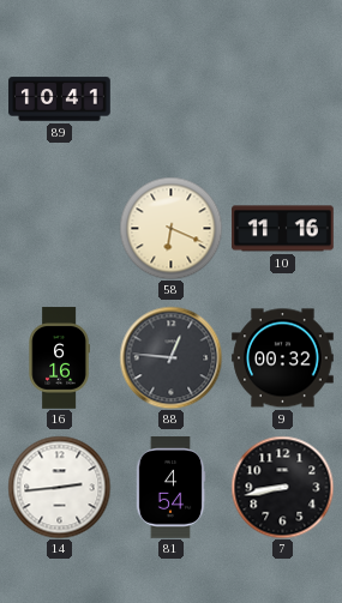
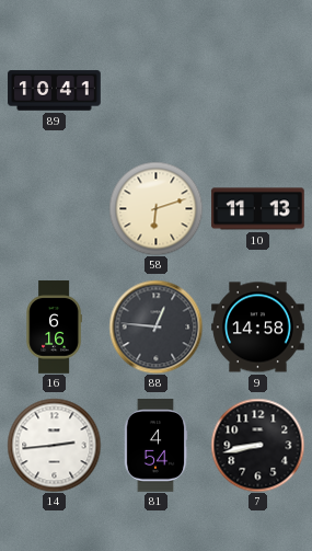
58: 6:19 -> 6:12 (155, 208)
10: 11:16 -> 11:13 (258, 209)
9: 00:32 -> 14:58 (258, 328)
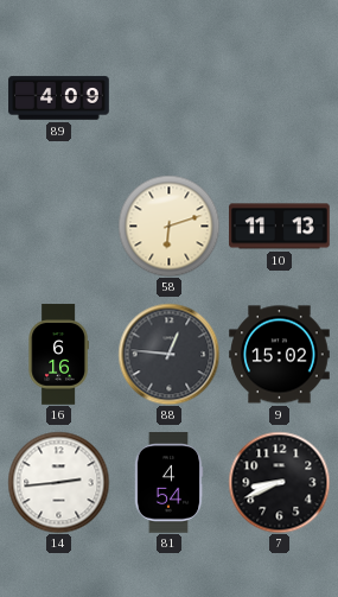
89: 10:41 -> 4:09 (59, 99)
9: 14:58 -> 15:02 (280, 355)
7: 8:43 -> 8:41 (279, 482)
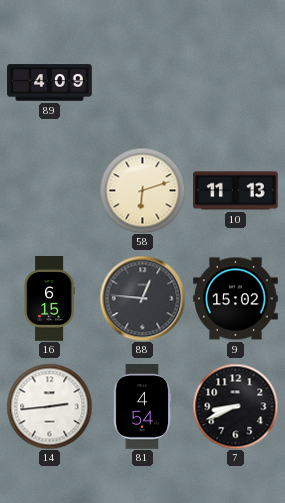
16: 6:16 -> 6:15 (49, 299)
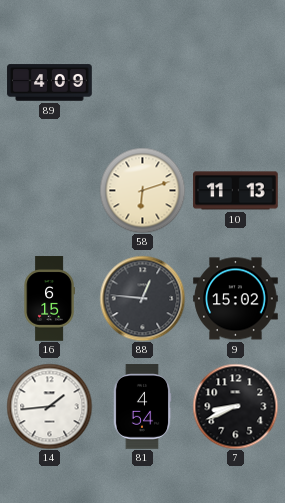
14: 2:44 -> 1:44 (49, 406)
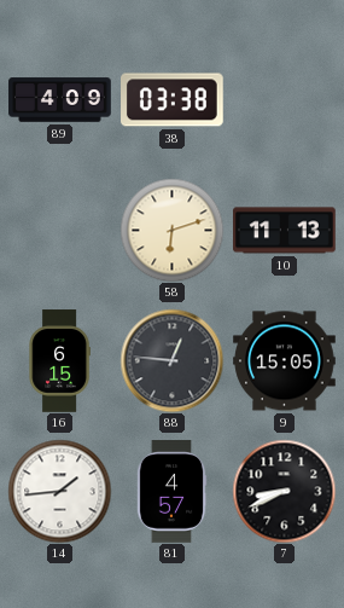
38: none -> 03:38 (173, 100)
9: 15:02 -> 15:05 (285, 361)
81: 4:54 -> 4:57 (171, 492)
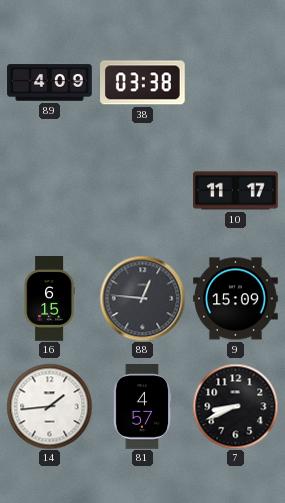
58: 6:12 -> none (171, 230)
10: 11:13 -> 11:17 (236, 191)
9: 15:05 -> 15:09 (236, 299)
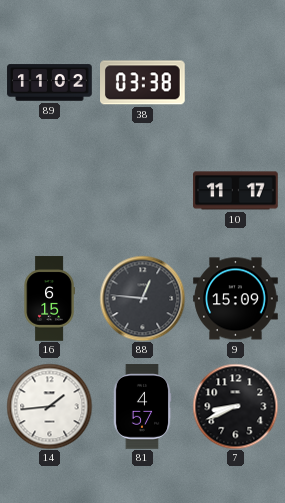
89: 4:09 -> 11:02 (50, 83)
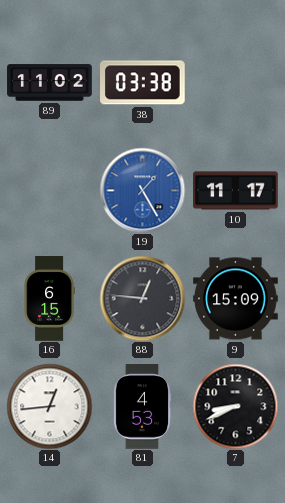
19: none -> 1:25 (142, 190)
14: 1:44 -> 12:44 (49, 406)
81: 4:57 -> 4:53 (142, 407)
